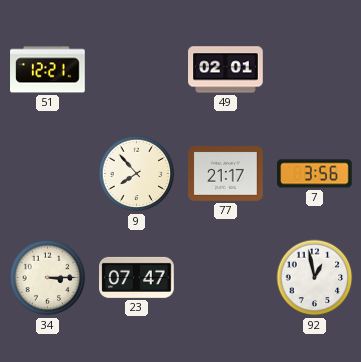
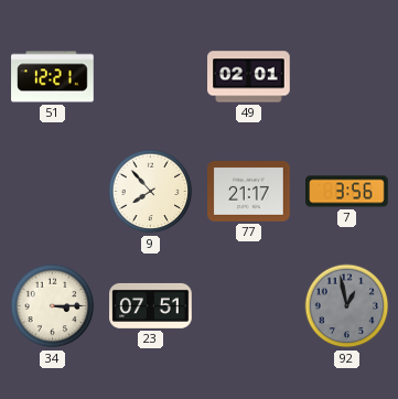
23: 07:47 -> 07:51 (151, 305)
92 dial: white -> grey (347, 306)
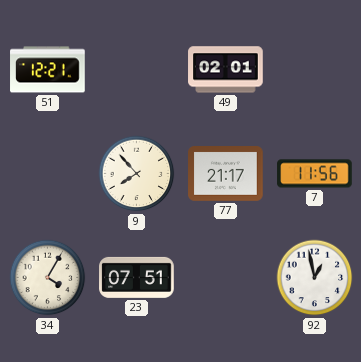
7: 3:56 -> 11:56 (315, 174)
34: 3:15 -> 4:05 (48, 278)
92 dial: grey -> white (315, 278)
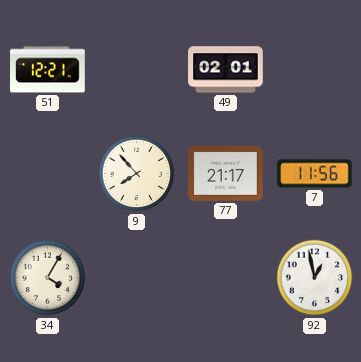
23: 07:51 -> none (137, 277)
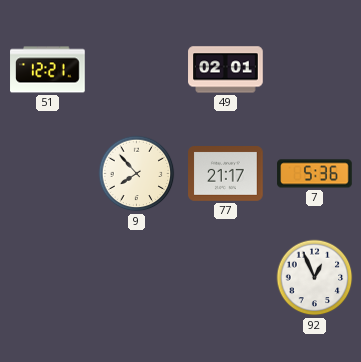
7: 11:56 -> 5:36 (315, 174)
34: 4:05 -> none (48, 278)
92: 12:58 -> 12:56 (315, 278)
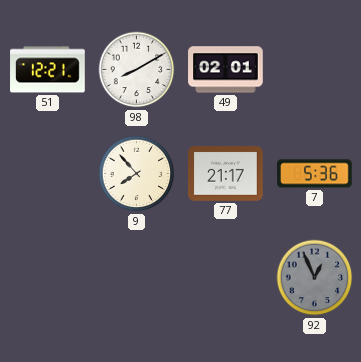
98: none -> 8:10 (137, 70)
92 dial: white -> grey (315, 278)
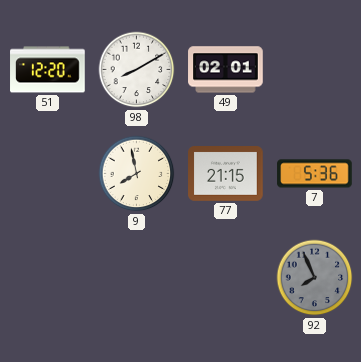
51: 12:21 -> 12:20 (48, 70)
9: 7:53 -> 7:58 (137, 174)
77: 21:17 -> 21:15 (226, 174)
92: 12:56 -> 7:56 (315, 278)
